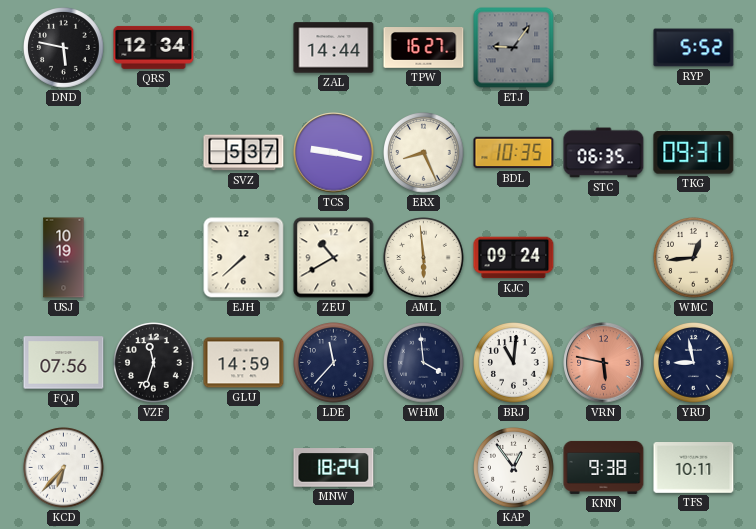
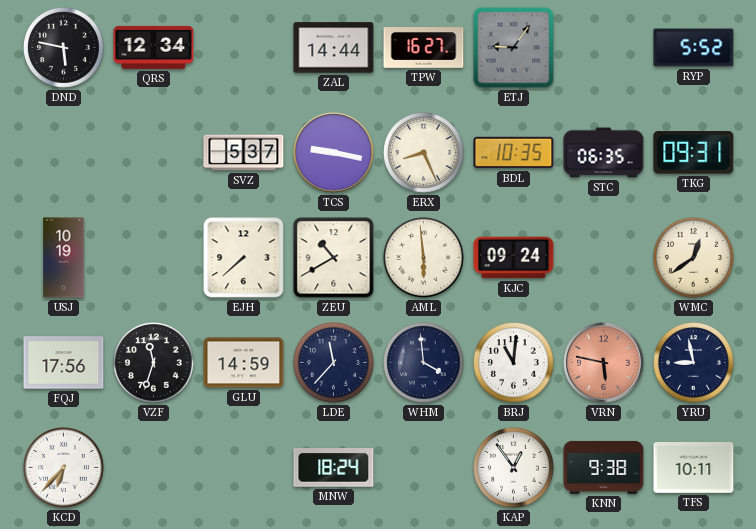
WMC: 12:44 -> 12:39 (694, 258)
FQJ: 07:56 -> 17:56 (64, 363)
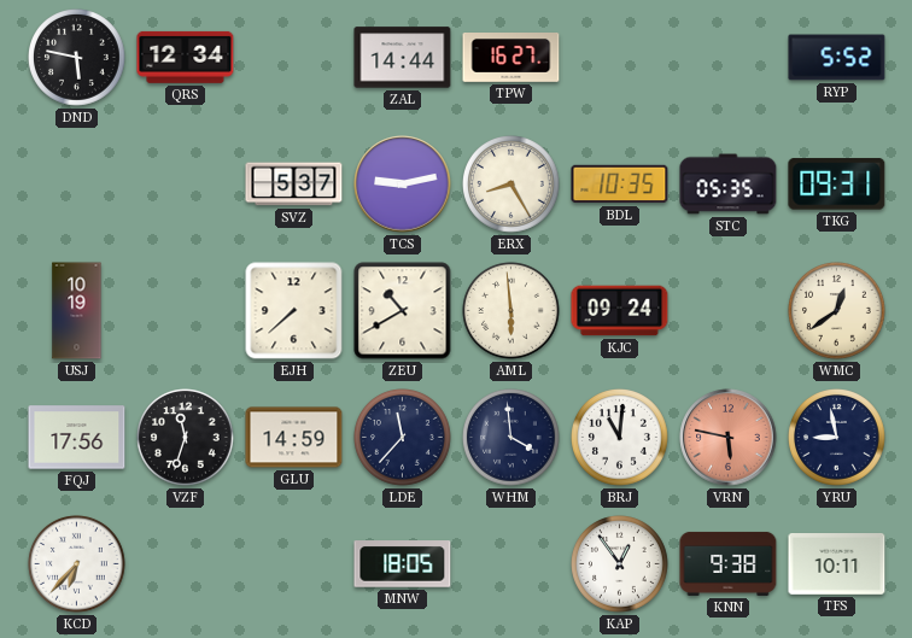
ETJ: 9:06 -> none (514, 48)
TCS: 9:17 -> 9:13 (403, 185)
ERX: 8:26 -> 8:25 (511, 185)
STC: 06:35 -> 05:35 (729, 185)
MNW: 18:24 -> 18:05 (403, 564)
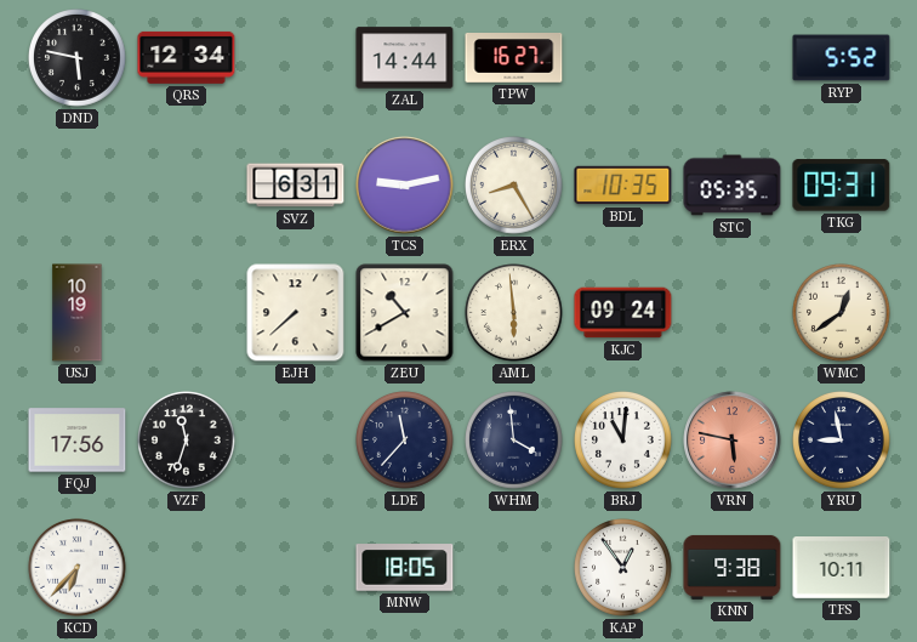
SVZ: 5:37 -> 6:31 (296, 186)
GLU: 14:59 -> none (294, 438)
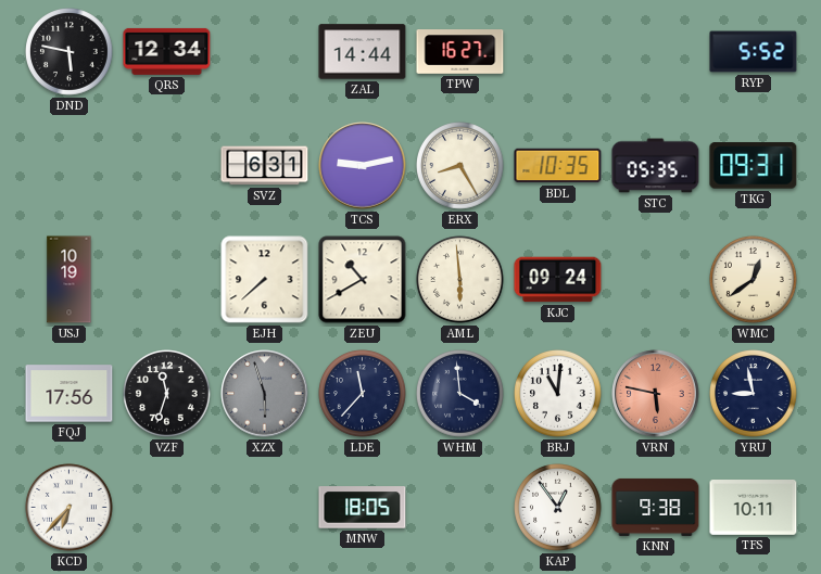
XZX: none -> 5:57 (265, 394)
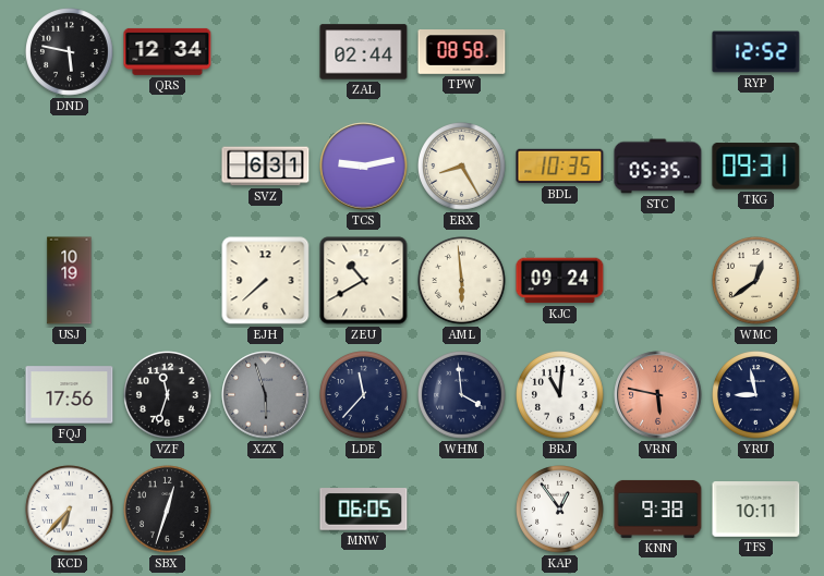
ZAL: 14:44 -> 02:44 (364, 52)
TPW: 16:27 -> 08:58 (462, 52)
RYP: 5:52 -> 12:52 (756, 52)
SBX: none -> 12:33 (168, 510)
MNW: 18:05 -> 06:05 (364, 510)
